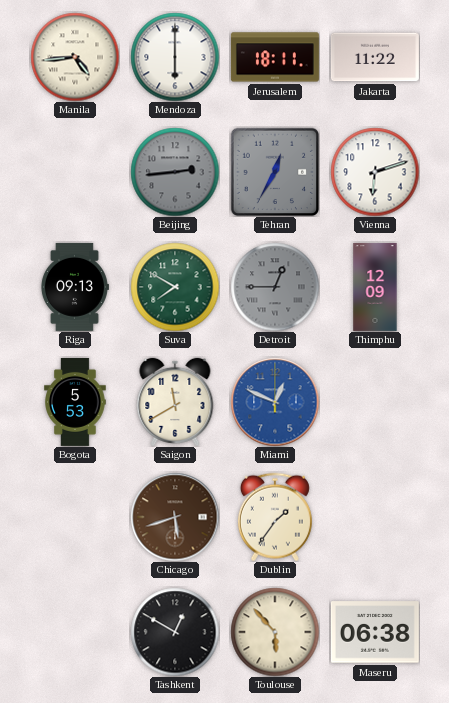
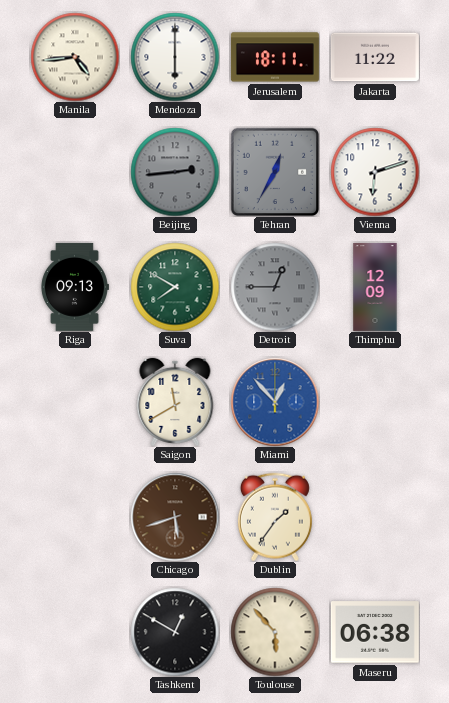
Bogota: 5:53 -> none (75, 402)
Miami: 12:49 -> 12:53 (275, 402)
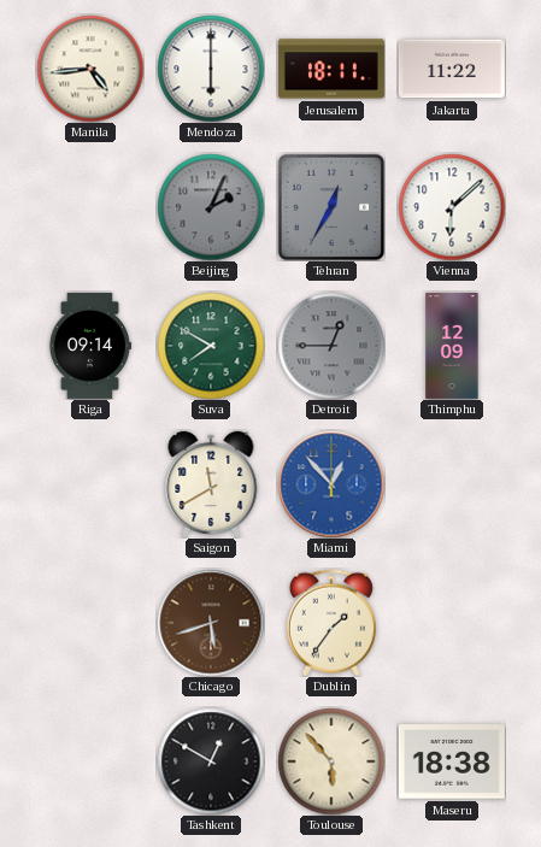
Beijing: 2:44 -> 2:04 (211, 207)
Vienna: 6:12 -> 6:08 (452, 207)
Riga: 09:13 -> 09:14 (89, 346)
Maseru: 06:38 -> 18:38 (452, 761)
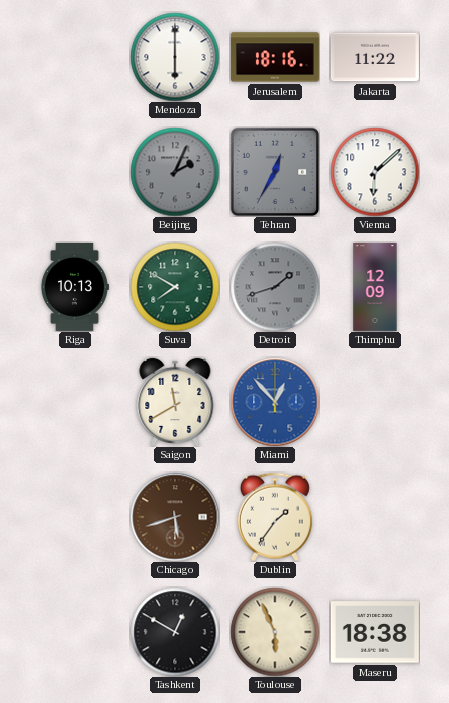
Manila: 4:44 -> none (90, 69)
Jerusalem: 18:11 -> 18:16 (275, 57)
Riga: 09:14 -> 10:13 (74, 287)
Detroit: 12:45 -> 1:42 (275, 287)
Toulouse: 5:53 -> 5:56 (275, 632)
